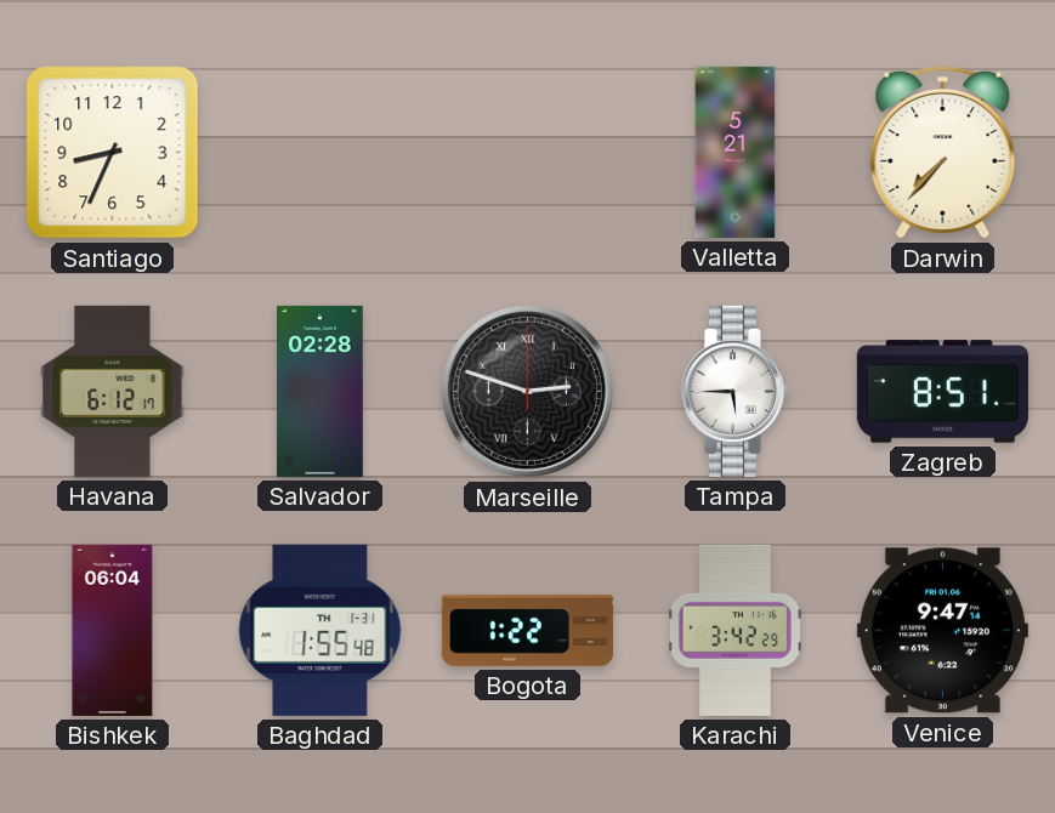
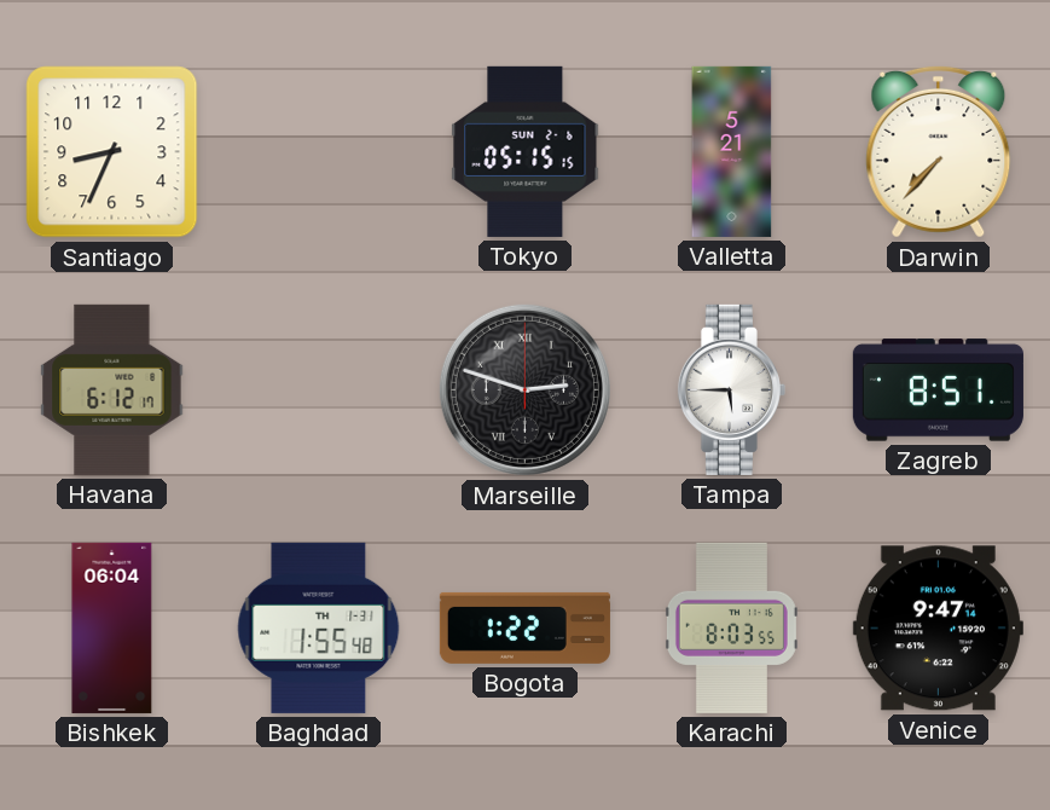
Tokyo: none -> 05:15 (526, 151)
Salvador: 02:28 -> none (321, 391)
Karachi: 3:42 -> 8:03 (731, 627)
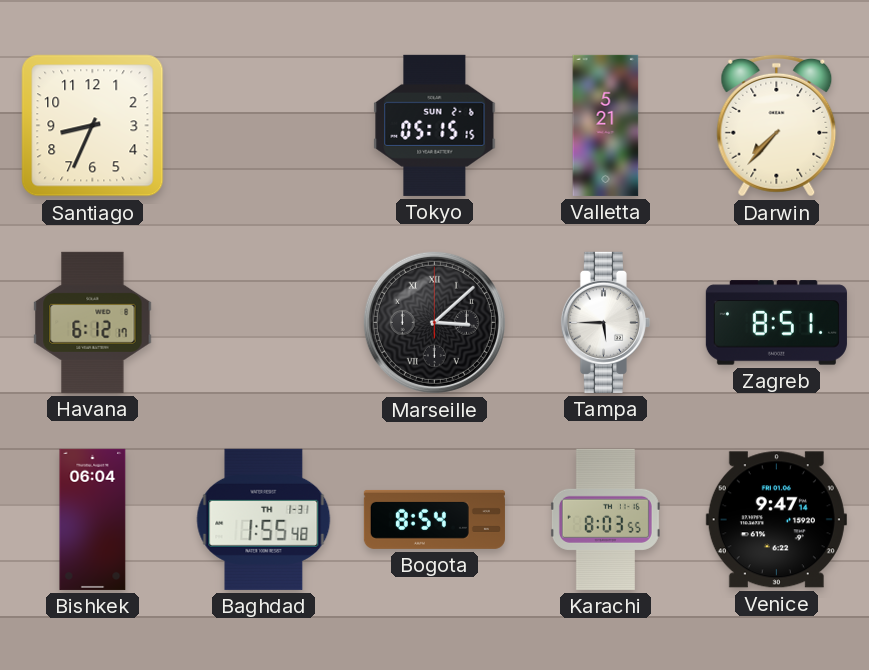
Marseille: 2:48 -> 3:08 (434, 322)
Bogota: 1:22 -> 8:54 (434, 519)
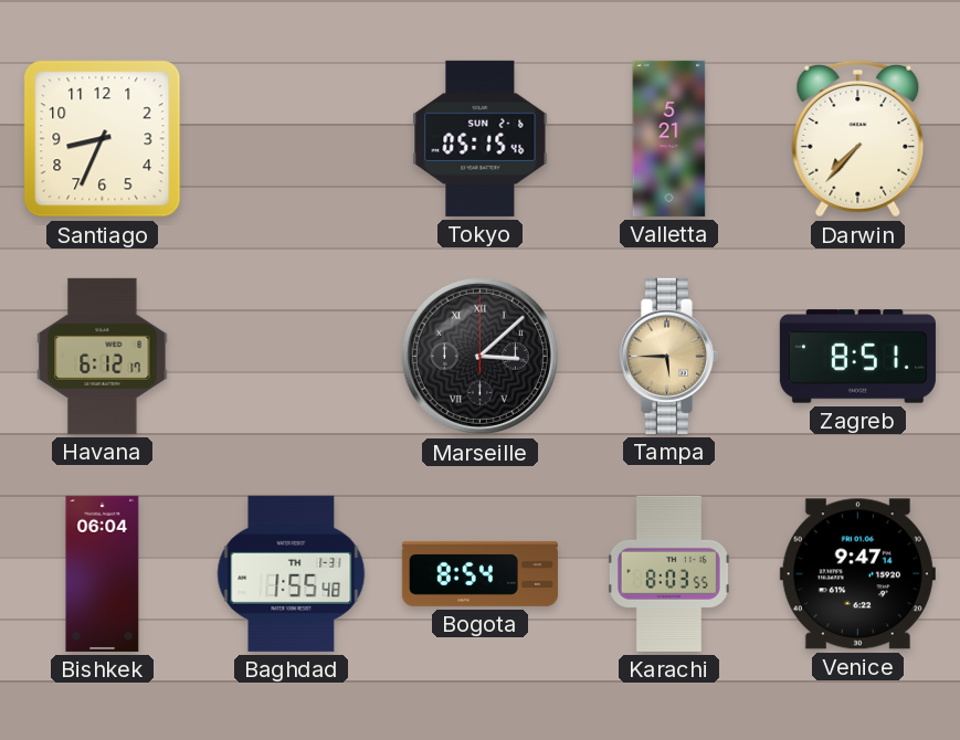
Tokyo: 05:15:15 -> 05:15:46 (481, 138)
Tampa dial: white -> champagne (668, 356)
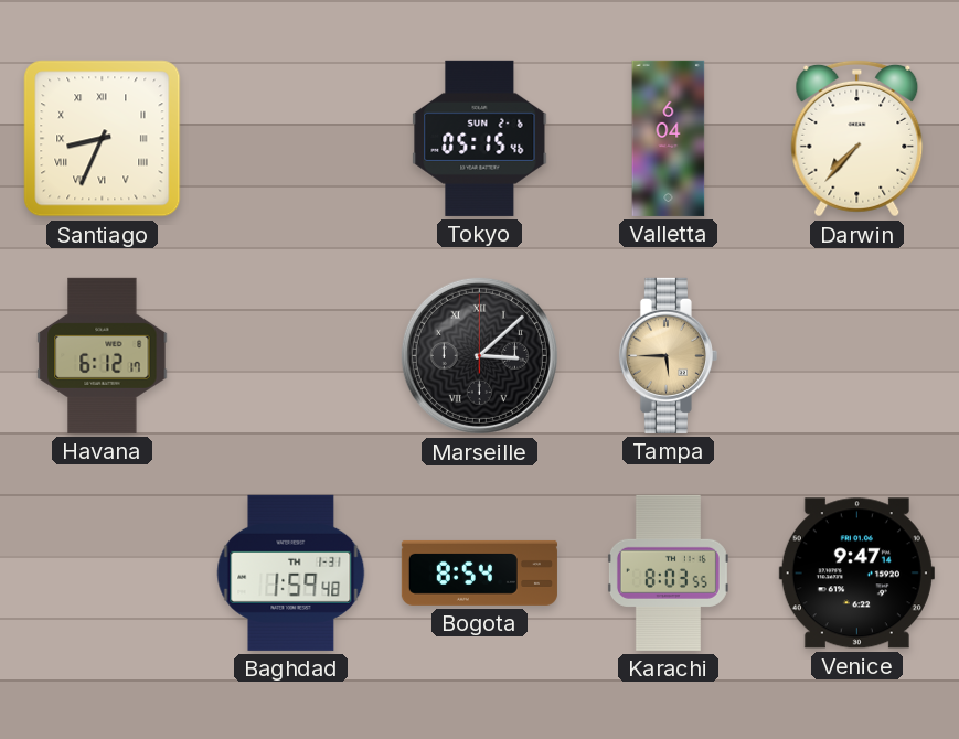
Santiago numerals: Arabic -> Roman (103, 139)
Valletta: 5:21 -> 6:04 (669, 138)
Zagreb: 8:51 -> none (857, 357)
Bishkek: 06:04 -> none (103, 573)
Baghdad: 1:55 -> 1:59 (291, 572)
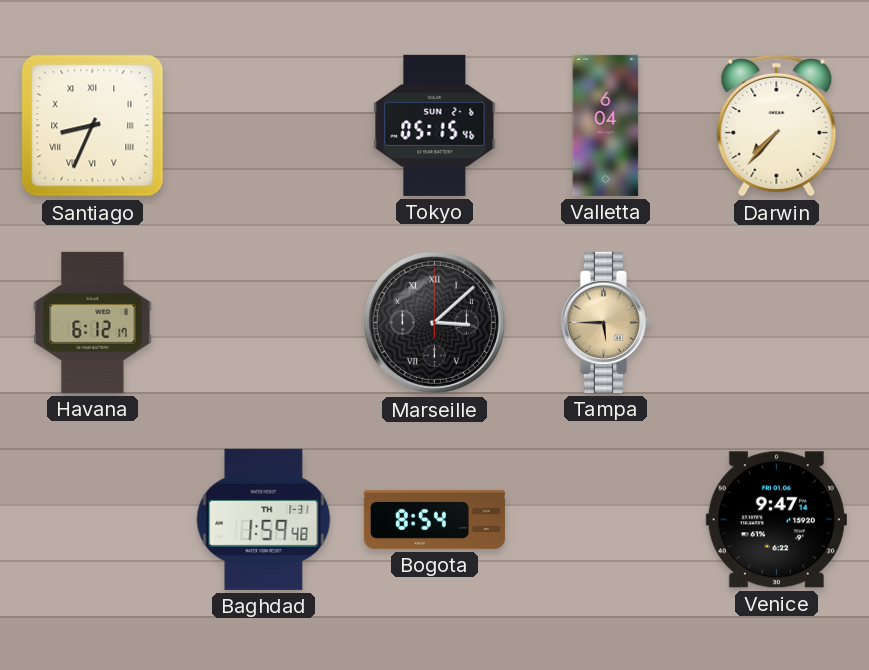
Karachi: 8:03 -> none (668, 572)
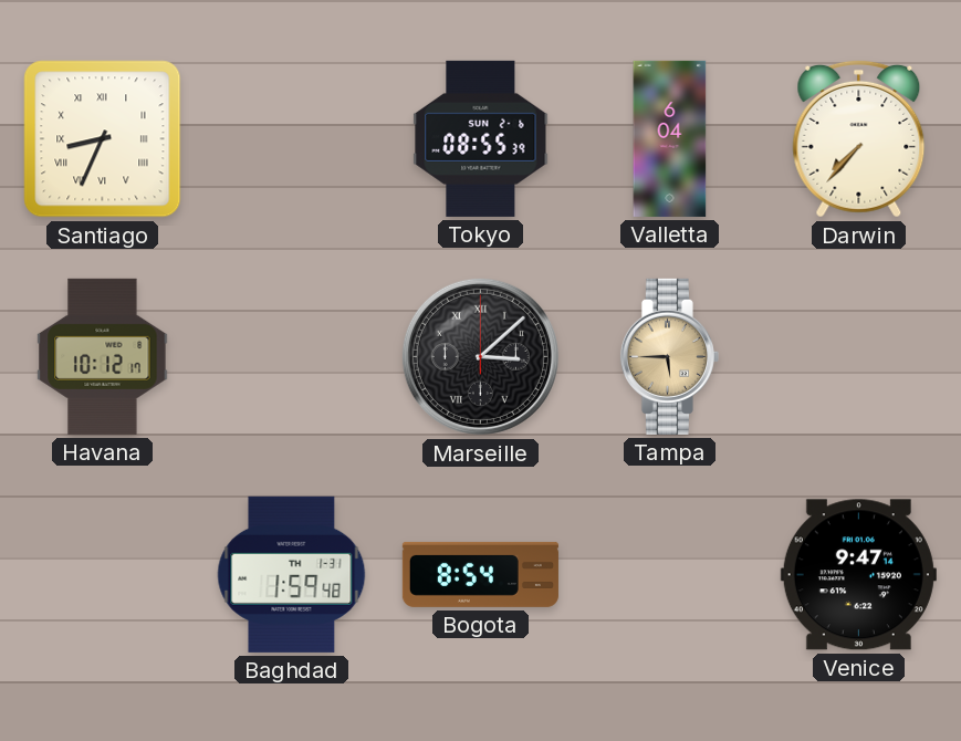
Tokyo: 05:15 -> 08:55 (481, 138)
Havana: 6:12 -> 10:12 (103, 356)
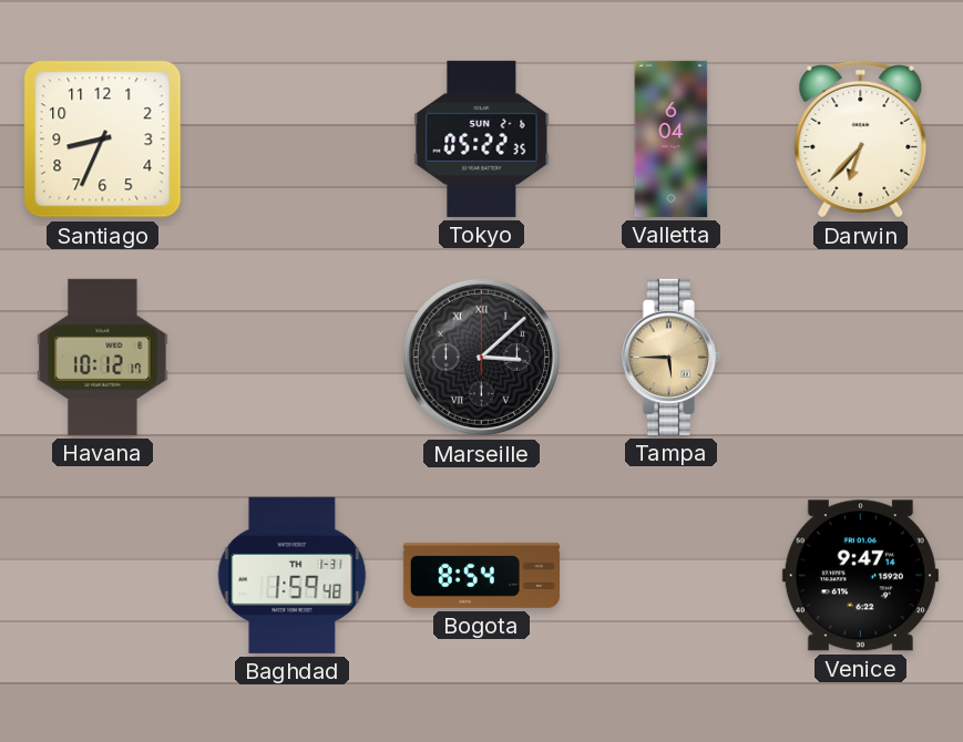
Santiago numerals: Roman -> Arabic (103, 140)
Tokyo: 08:55 -> 05:22 (482, 138)
Darwin: 7:37 -> 6:37 (861, 138)
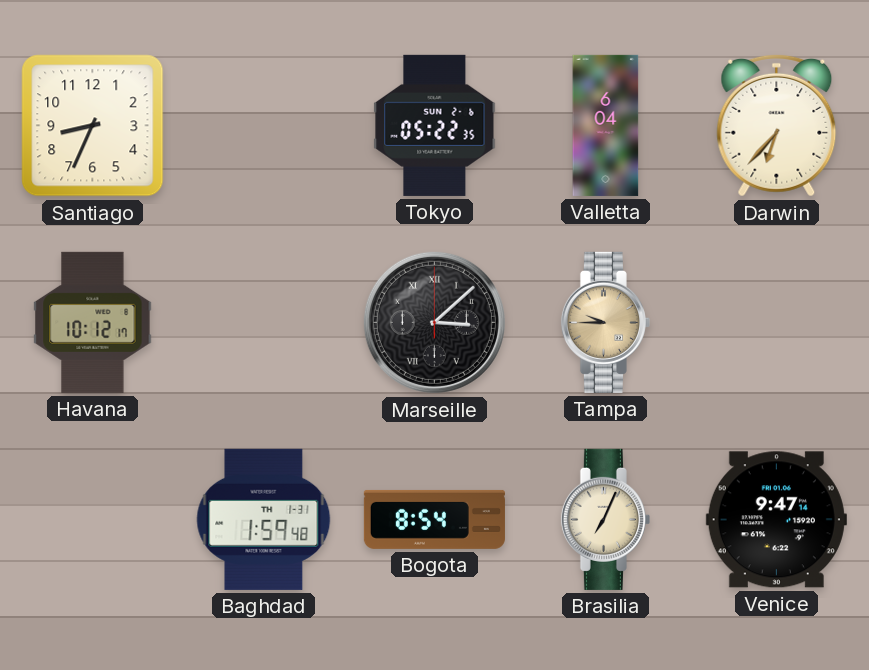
Tampa: 5:45 -> 9:45 (605, 322)
Brasilia: none -> 7:04 (605, 519)
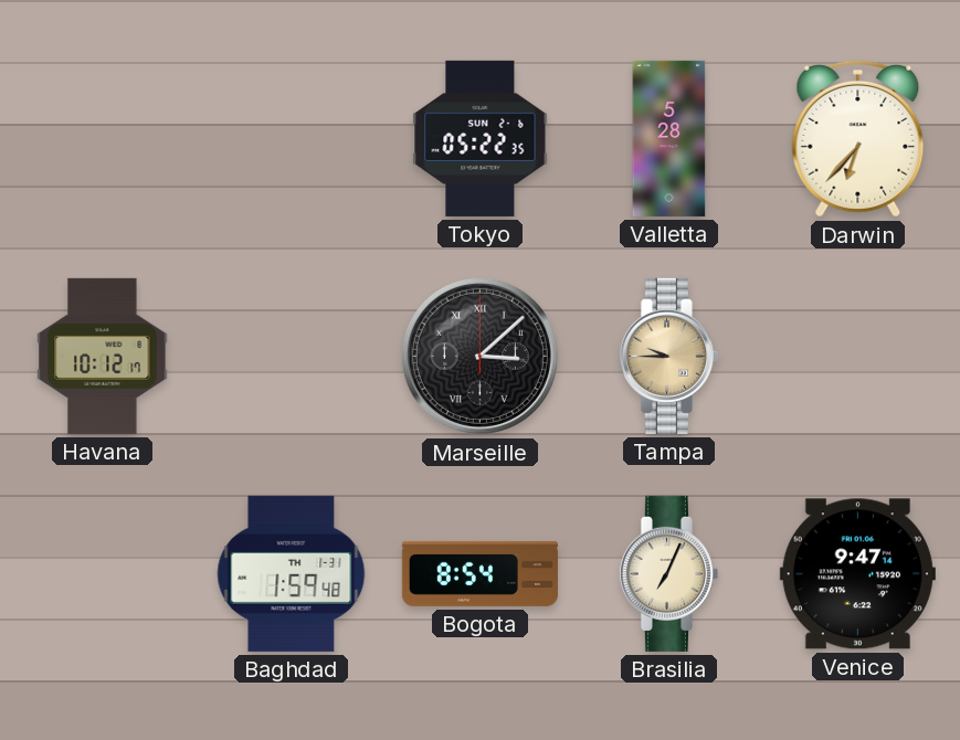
Santiago: 8:34 -> none (93, 126)
Valletta: 6:04 -> 5:28 (669, 138)
